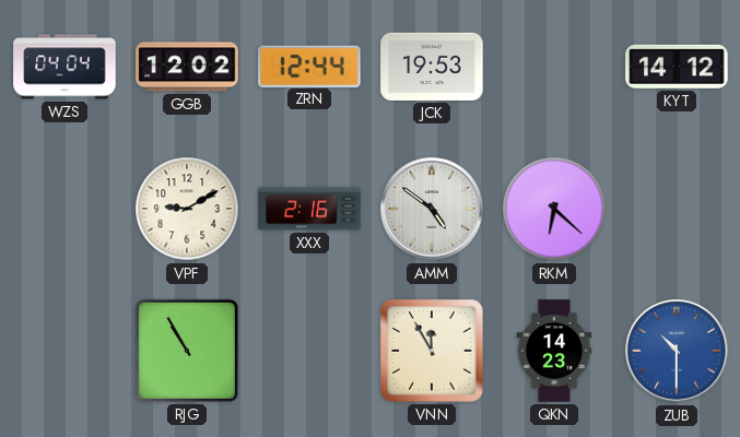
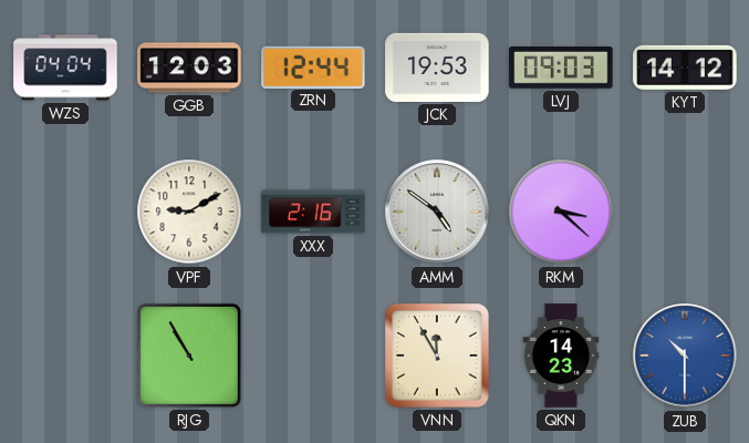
GGB: 12:02 -> 12:03 (189, 68)
LVJ: none -> 09:03 (561, 69)
RKM: 6:22 -> 3:22 (561, 212)
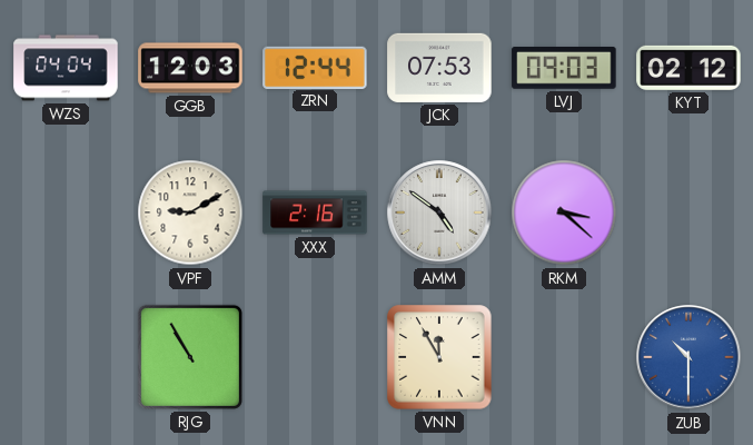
JCK: 19:53 -> 07:53 (439, 68)
KYT: 14:12 -> 02:12 (688, 68)
QKN: 14:23 -> none (561, 356)
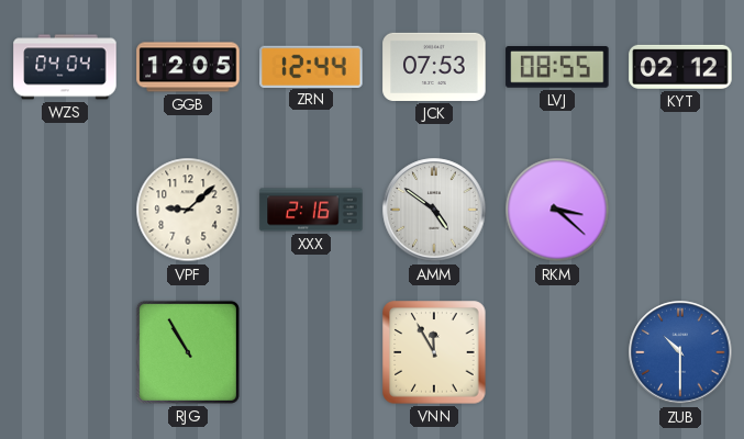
GGB: 12:03 -> 12:05 (188, 67)
LVJ: 09:03 -> 08:55 (557, 68)
VPF: 9:10 -> 9:08 (188, 210)
